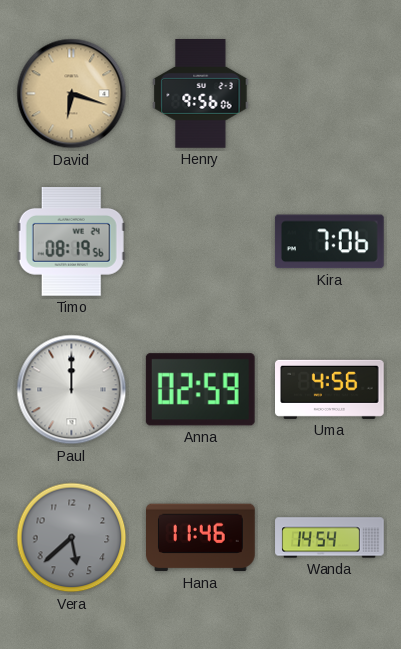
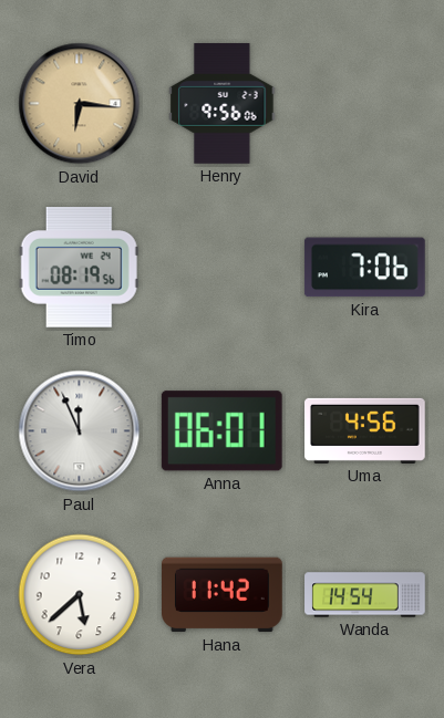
David: 6:18 -> 6:16 (80, 104)
Paul: 12:00 -> 11:56 (80, 431)
Anna: 02:59 -> 06:01 (221, 431)
Vera dial: grey -> white (80, 595)
Hana: 11:46 -> 11:42 (223, 595)
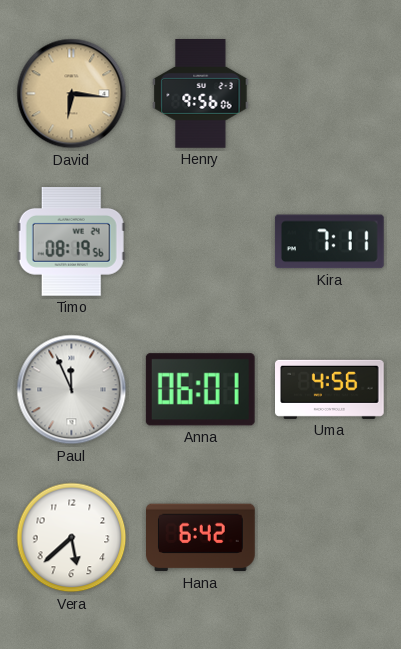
Kira: 7:06 -> 7:11 (329, 242)
Hana: 11:42 -> 6:42 (201, 538)
Wanda: 14:54 -> none (365, 595)
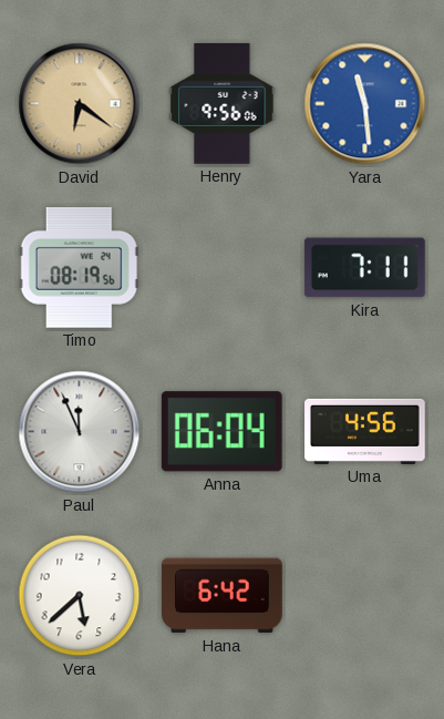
David: 6:16 -> 6:21 (80, 104)
Yara: none -> 11:29 (365, 104)
Anna: 06:01 -> 06:04 (221, 432)
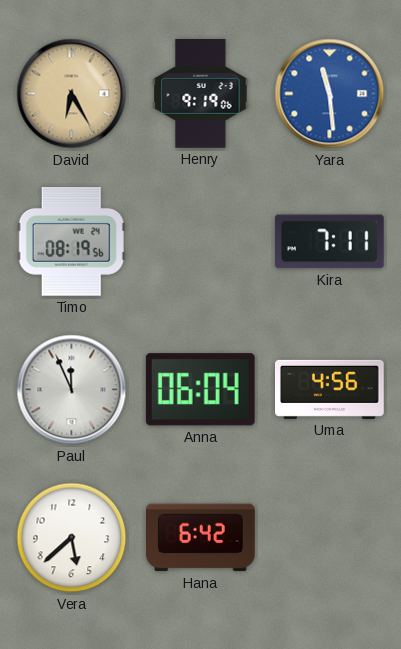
David: 6:21 -> 6:25 (72, 94)
Henry: 9:56 -> 9:19 (201, 94)
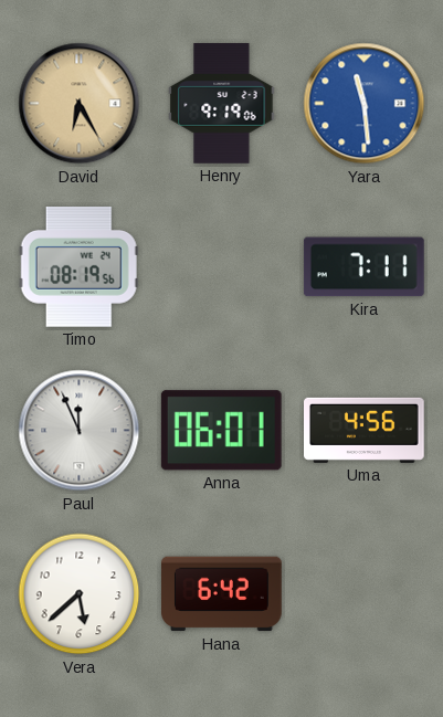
Anna: 06:04 -> 06:01 (221, 431)
